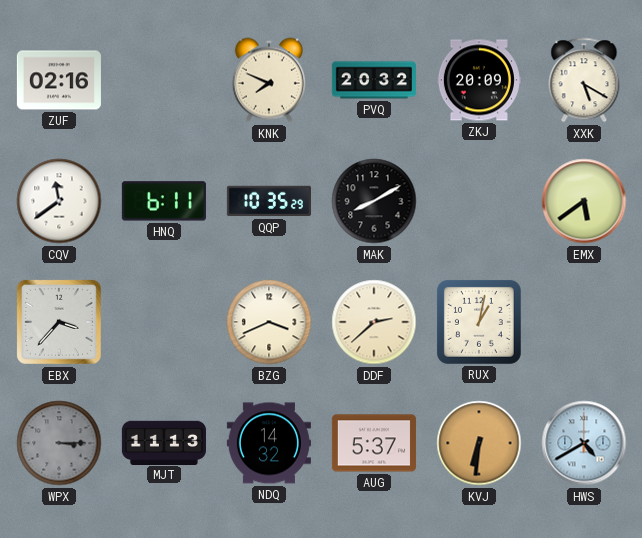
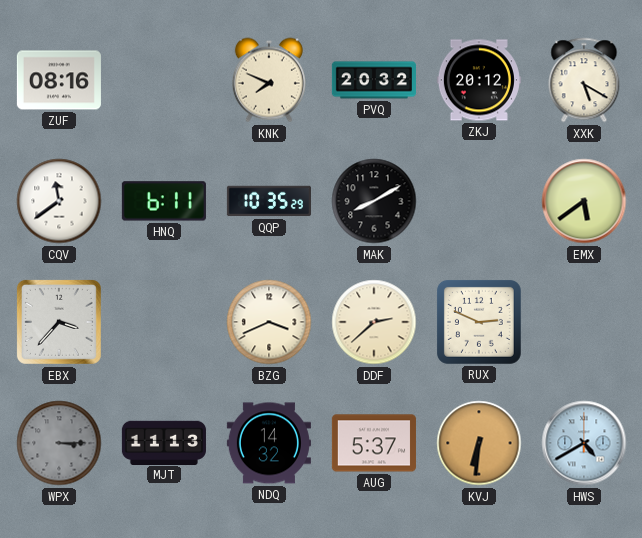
ZUF: 02:16 -> 08:16 (59, 80)
ZKJ: 20:09 -> 20:12 (479, 80)
RUX: 1:02 -> 2:49 (479, 322)
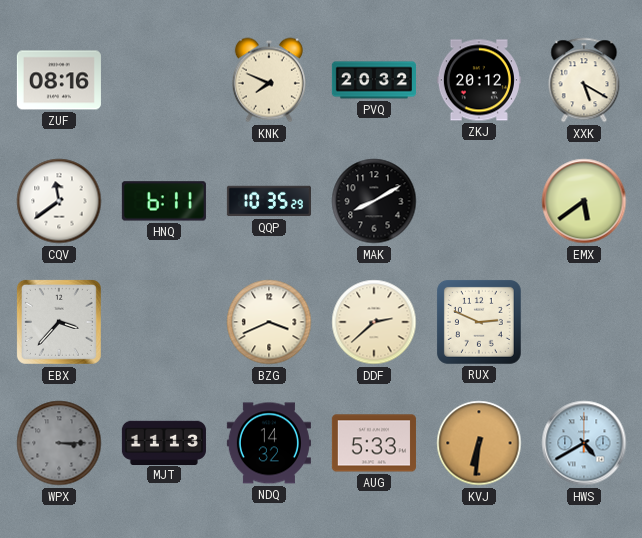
AUG: 5:37 -> 5:33 (374, 443)
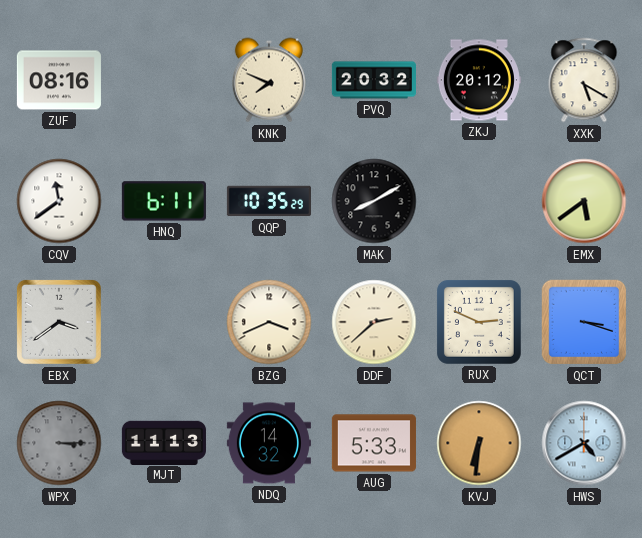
EBX: 3:37 -> 3:39 (59, 322)
QCT: none -> 3:18 (584, 322)
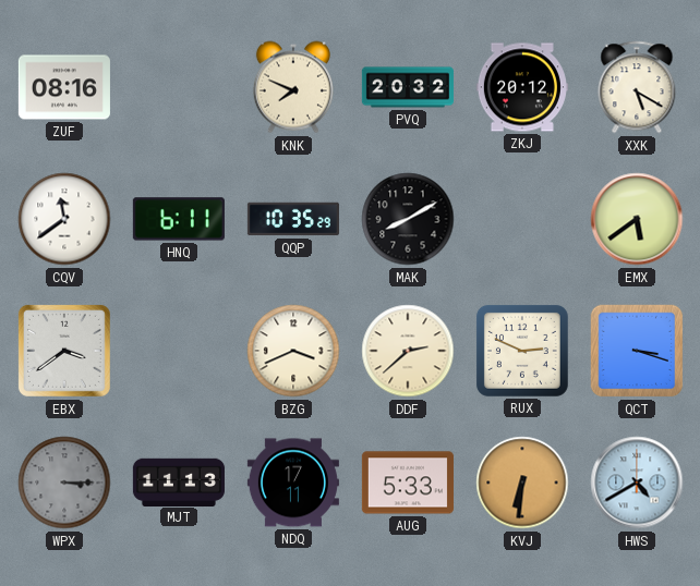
NDQ: 14:32 -> 17:11 (293, 483)
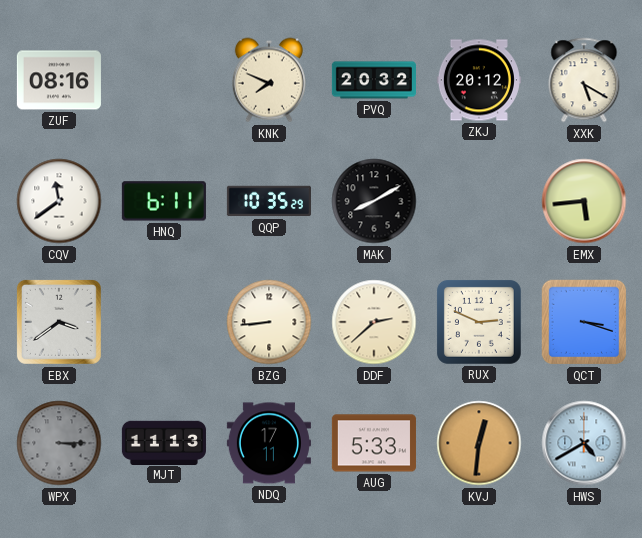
EMX: 5:39 -> 5:44 (584, 201)
BZG: 3:41 -> 8:44 (269, 322)
KVJ: 6:31 -> 12:31 (479, 443)
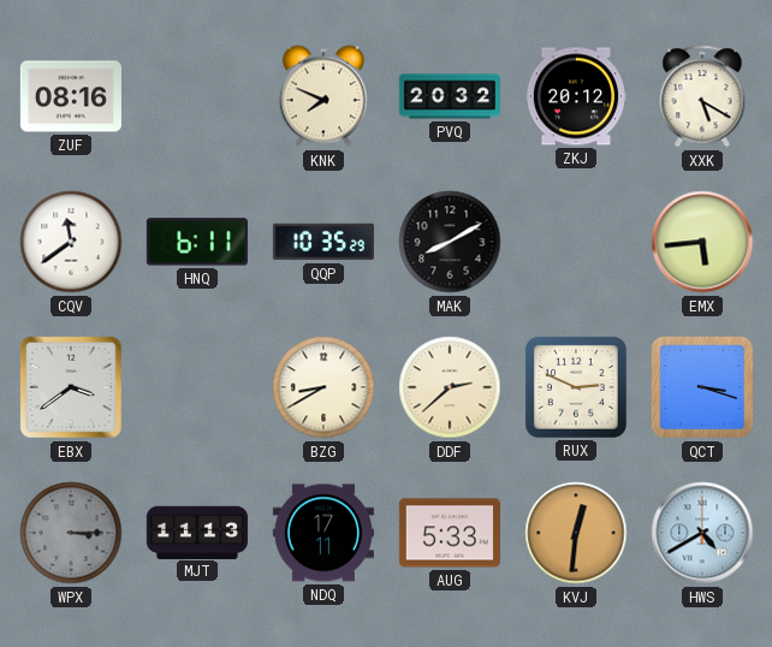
BZG: 8:44 -> 8:40 (323, 387)
